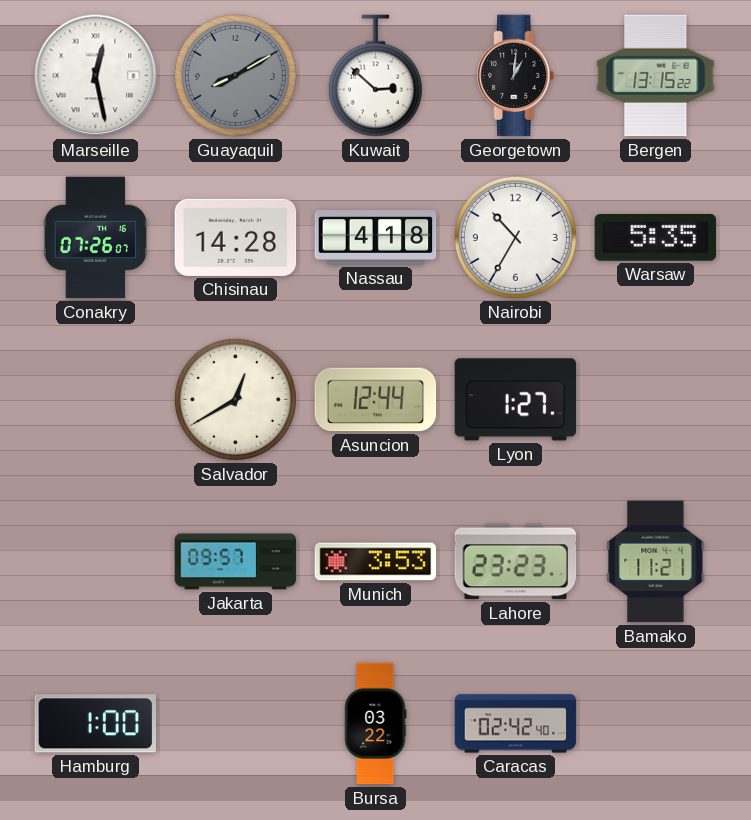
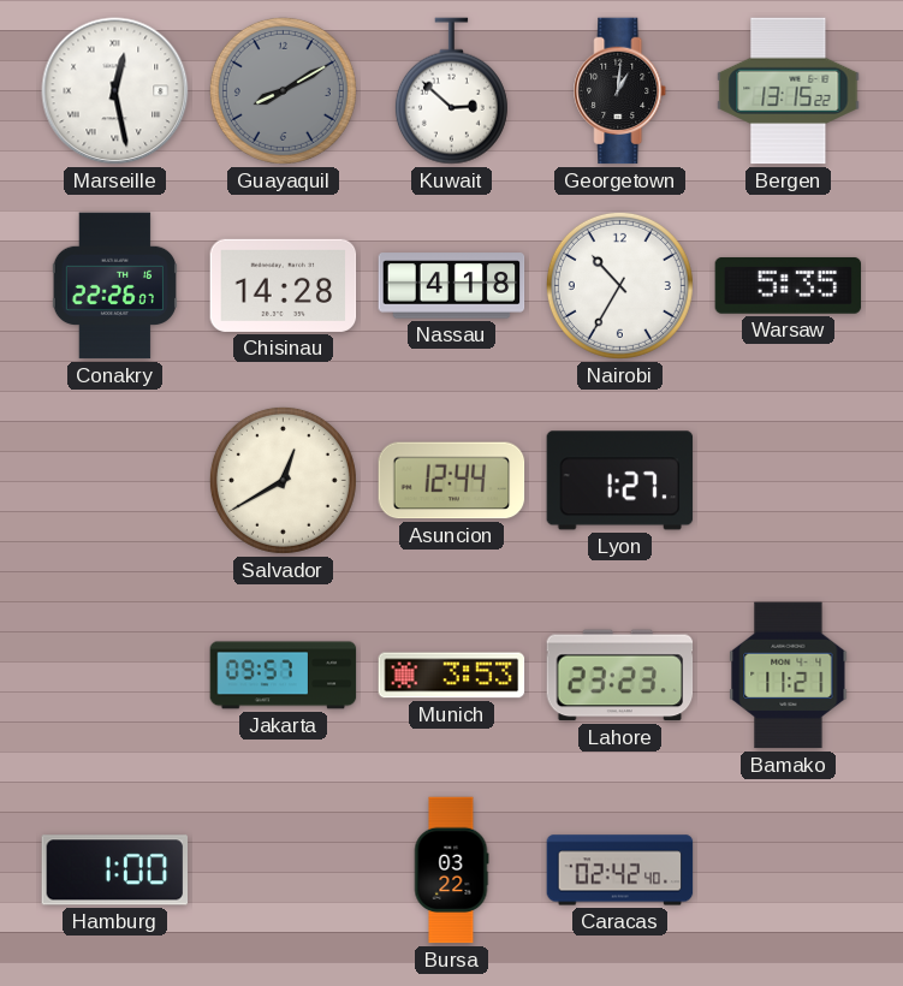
Conakry: 07:26 -> 22:26 (114, 286)
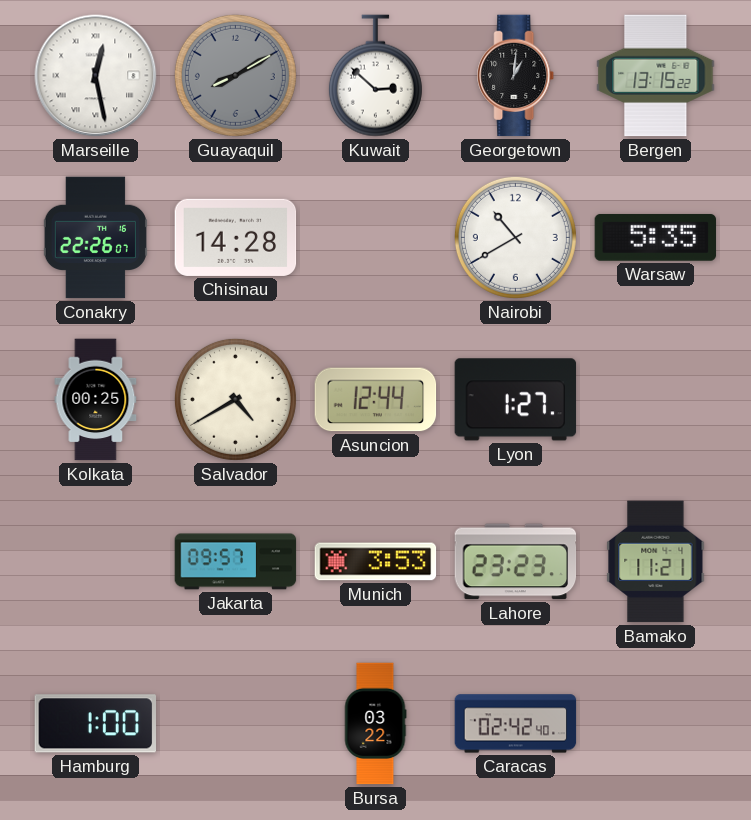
Nassau: 4:18 -> none (452, 286)
Nairobi: 10:35 -> 10:40 (515, 237)
Kolkata: none -> 00:25 (96, 400)
Salvador: 12:40 -> 4:40 (235, 399)
